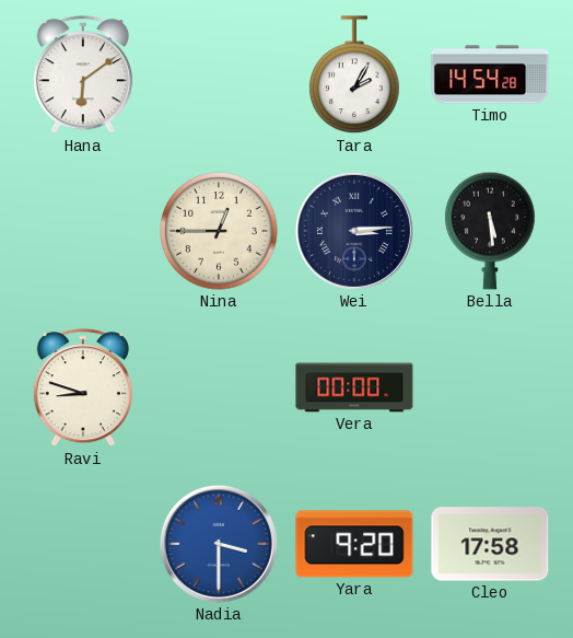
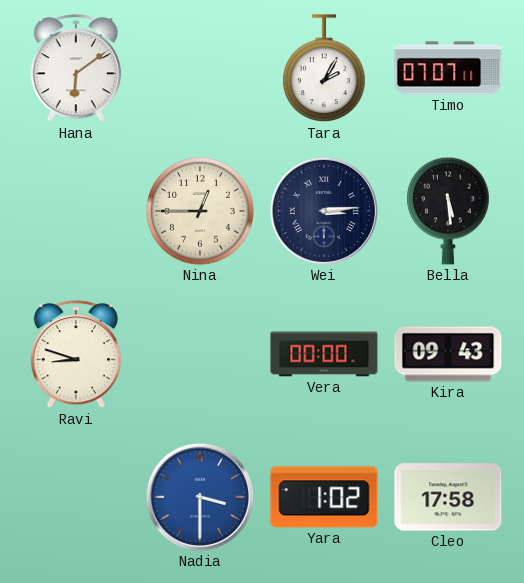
Timo: 14:54 -> 07:07 (448, 68)
Kira: none -> 09:43 (448, 354)
Yara: 9:20 -> 1:02 (324, 497)
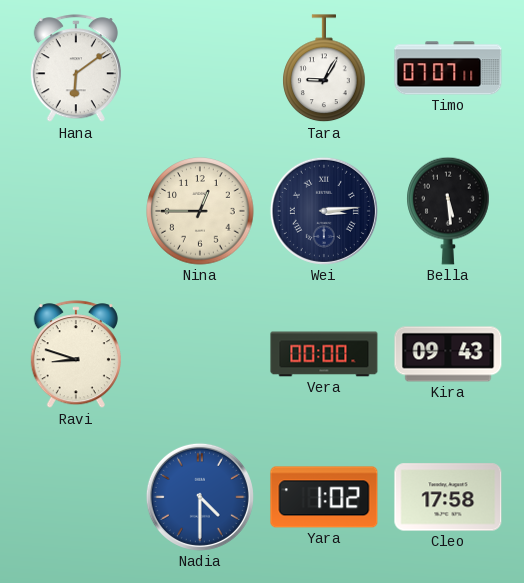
Tara: 2:05 -> 9:05 (324, 69)
Nadia: 3:30 -> 4:30 (200, 497)
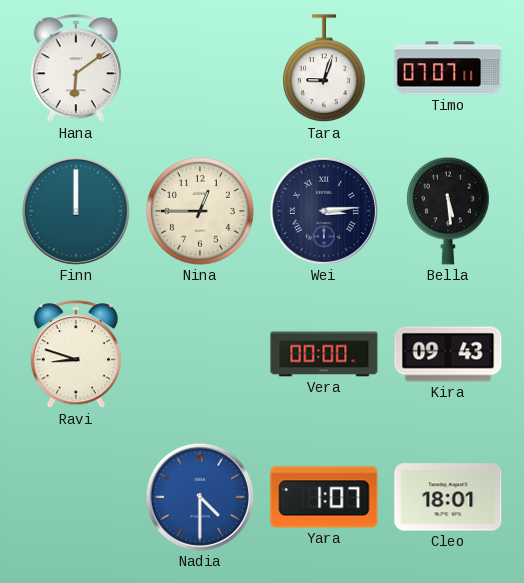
Tara: 9:05 -> 9:03 (324, 69)
Finn: none -> 12:00 (76, 211)
Yara: 1:02 -> 1:07 (324, 497)
Cleo: 17:58 -> 18:01 (448, 497)
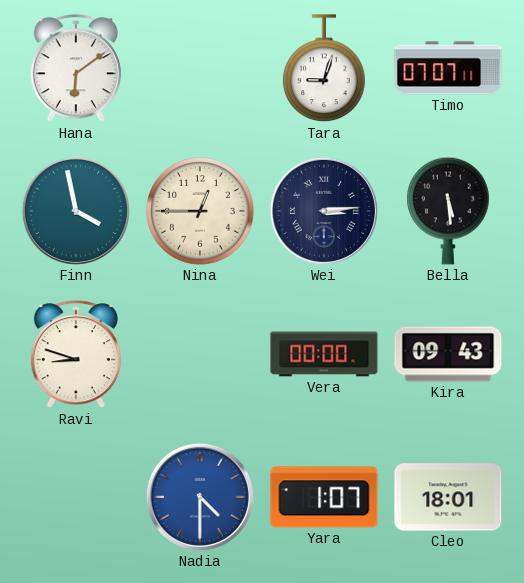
Finn: 12:00 -> 3:58 (76, 211)
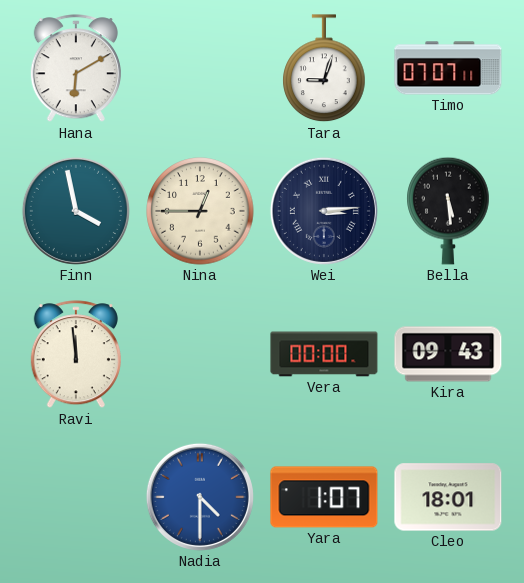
Hana: 6:09 -> 6:10 (76, 69)
Ravi: 8:48 -> 11:59 (76, 355)
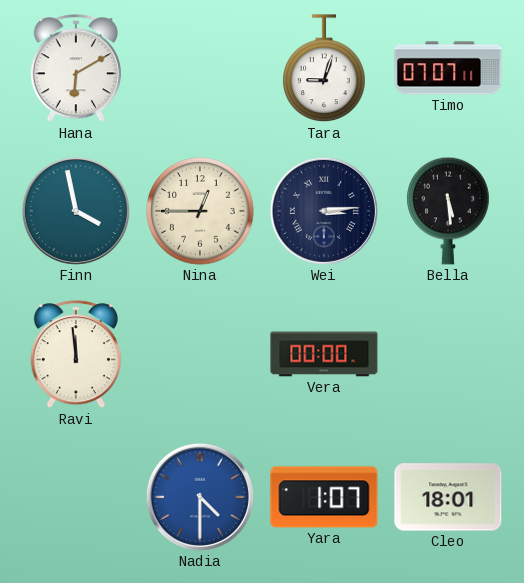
Kira: 09:43 -> none (448, 354)
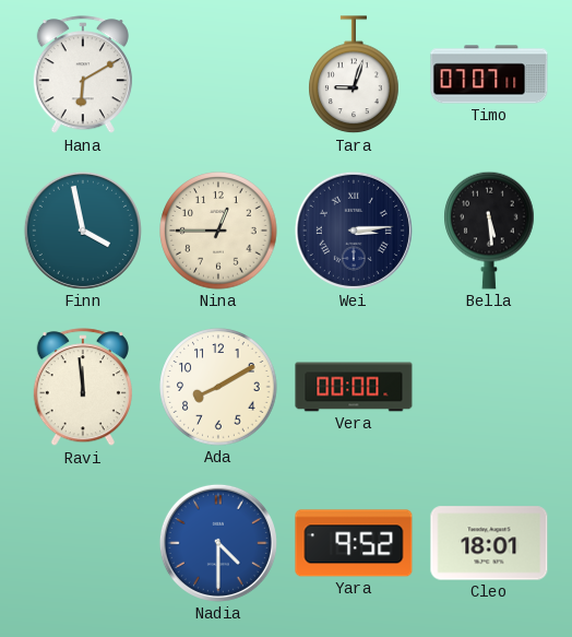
Ada: none -> 8:10 (218, 387)
Yara: 1:07 -> 9:52 (354, 543)
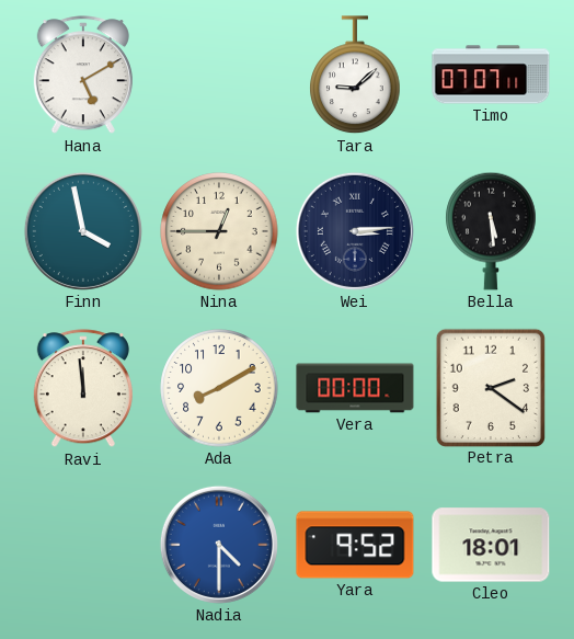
Hana: 6:10 -> 5:10 (83, 76)
Tara: 9:03 -> 9:08 (355, 76)
Petra: none -> 2:21 (491, 387)
